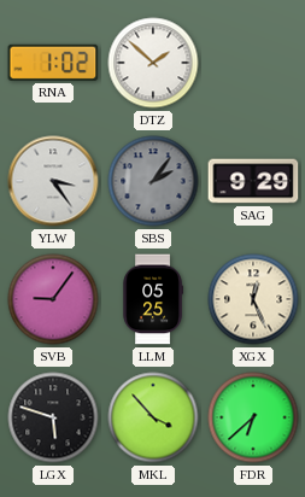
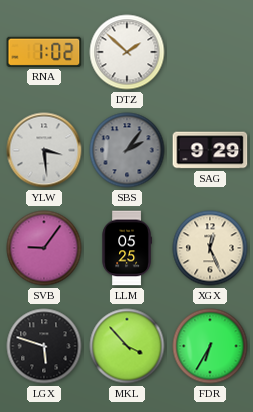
YLW: 3:24 -> 3:29 (44, 150)
FDR: 6:38 -> 6:35 (210, 346)
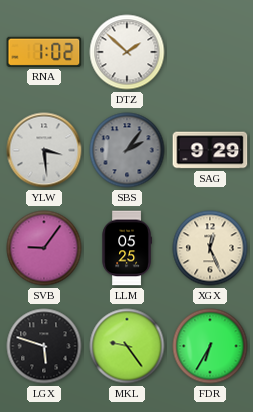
MKL: 3:53 -> 9:24 (127, 346)
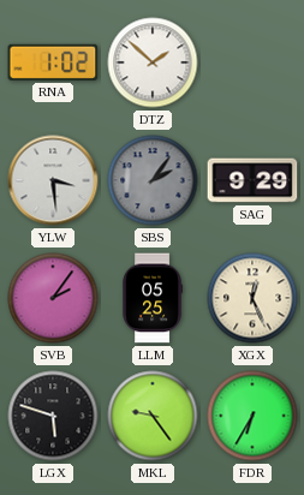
SVB: 9:06 -> 2:06 (53, 298)
